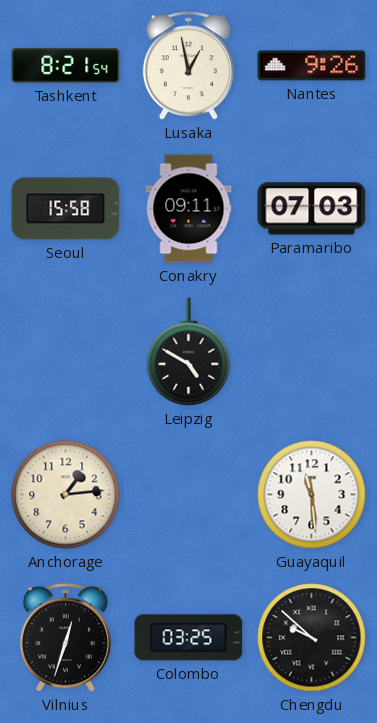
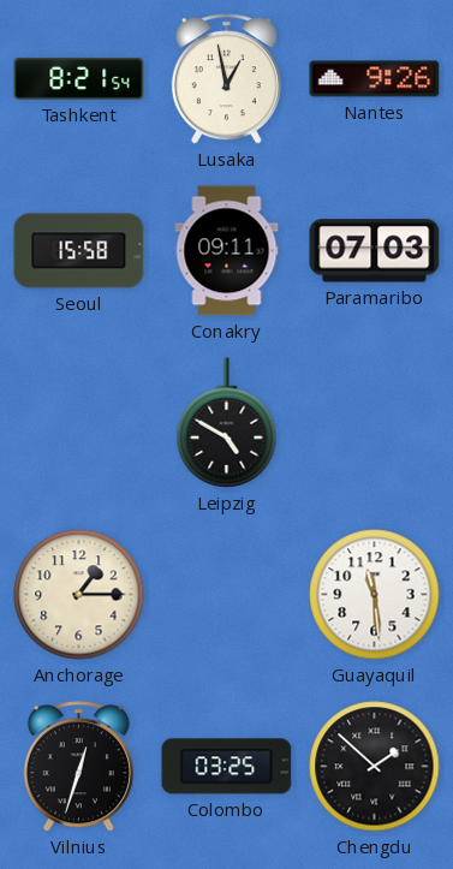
Anchorage: 1:14 -> 1:15 (79, 595)
Chengdu: 9:52 -> 1:52 (375, 767)
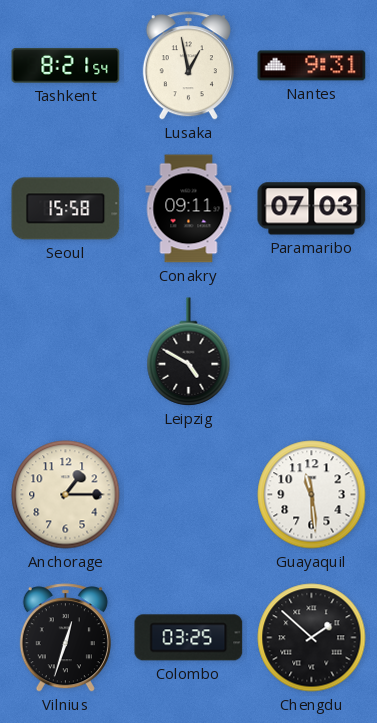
Nantes: 9:26 -> 9:31 (312, 66)
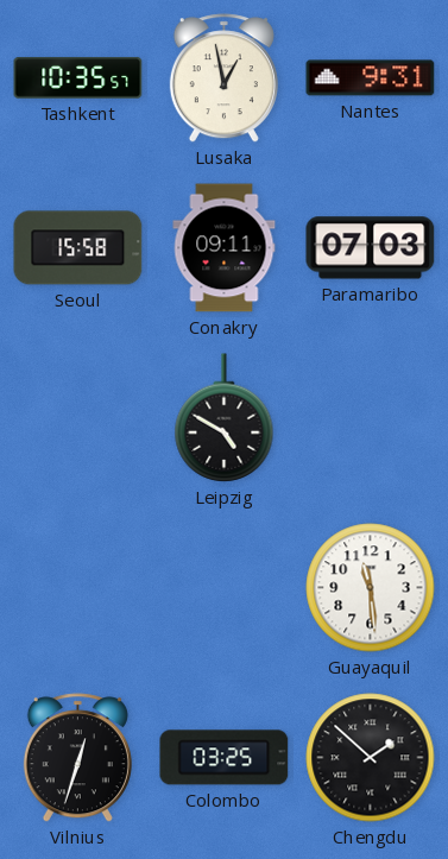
Tashkent: 8:21 -> 10:35 (78, 78)
Anchorage: 1:15 -> none (66, 495)
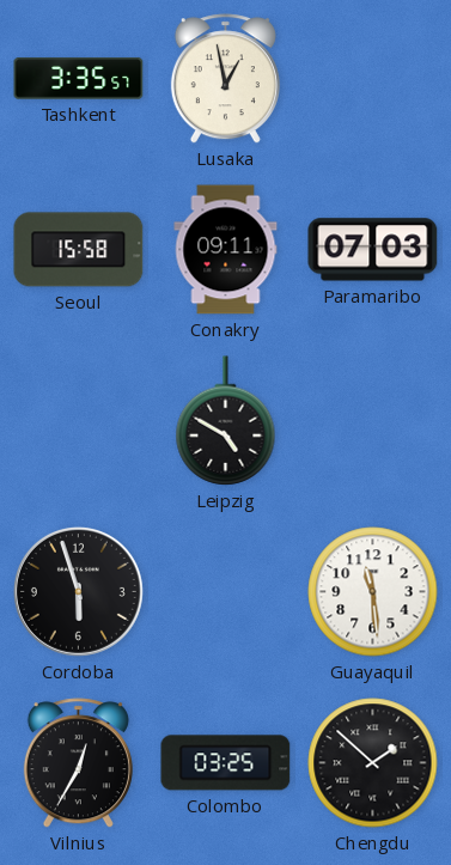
Tashkent: 10:35 -> 3:35 (79, 79)
Nantes: 9:31 -> none (371, 78)
Cordoba: none -> 5:57 (78, 591)
Vilnius: 12:33 -> 12:35 (78, 763)
